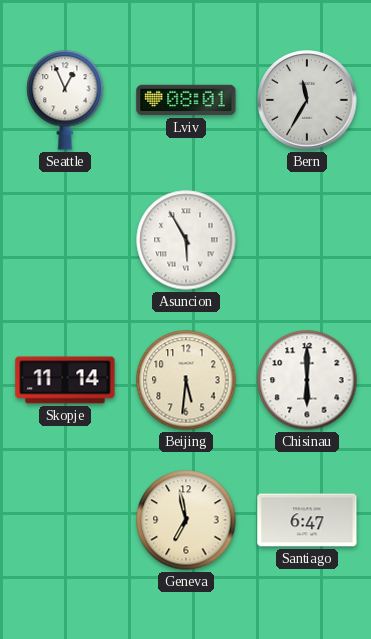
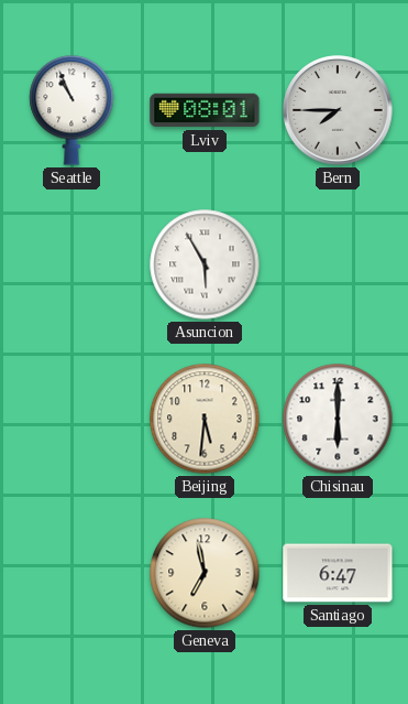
Seattle: 12:56 -> 10:56 (71, 110)
Bern: 11:35 -> 7:45 (338, 110)
Skopje: 11:14 -> none (65, 380)
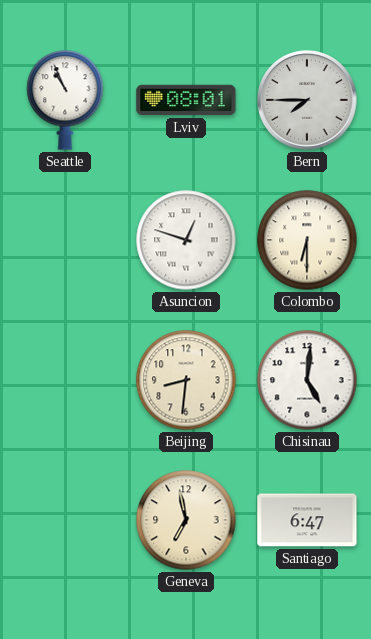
Asuncion: 5:55 -> 12:48 (186, 240)
Colombo: none -> 6:30 (307, 240)
Beijing: 5:31 -> 8:31 (186, 380)
Chisinau: 6:00 -> 5:01 (307, 380)
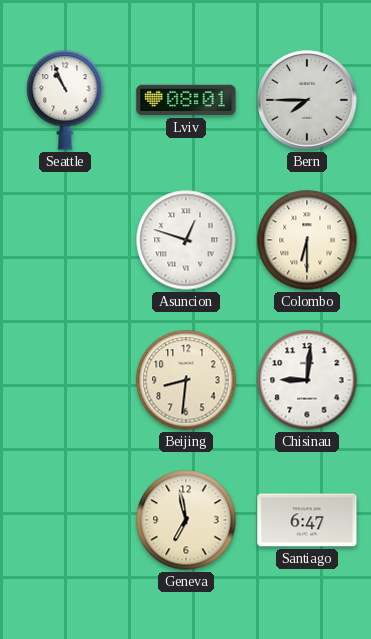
Chisinau: 5:01 -> 9:01 (307, 380)
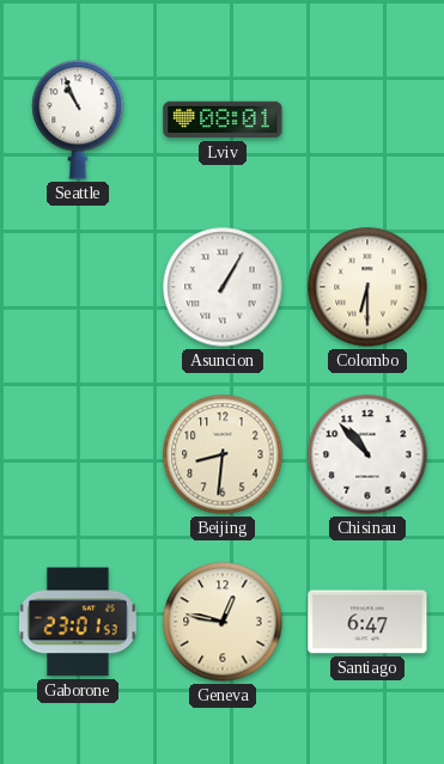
Bern: 7:45 -> none (307, 100)
Asuncion: 12:48 -> 1:05 (223, 287)
Chisinau: 9:01 -> 10:53 (367, 454)
Gaborone: none -> 23:01 (79, 622)
Geneva: 6:58 -> 12:47 (223, 622)
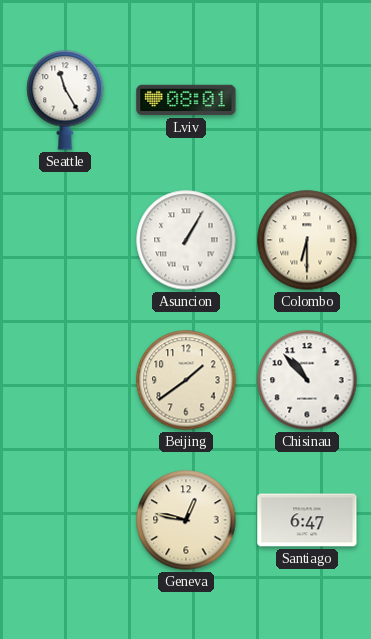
Seattle: 10:56 -> 11:25 (65, 100)
Beijing: 8:31 -> 1:39 (186, 380)
Gaborone: 23:01 -> none (79, 622)
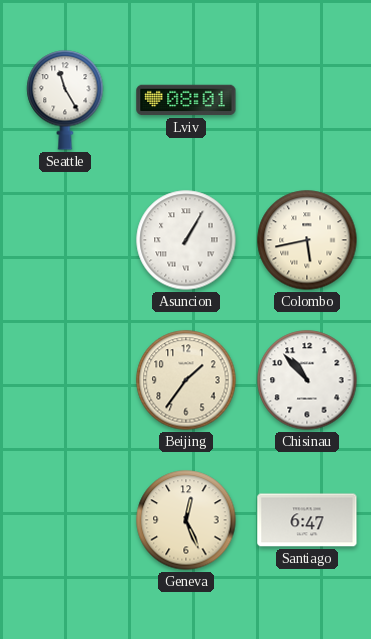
Colombo: 6:30 -> 5:43 (307, 240)
Beijing: 1:39 -> 1:36 (186, 380)
Geneva: 12:47 -> 12:26 (186, 520)
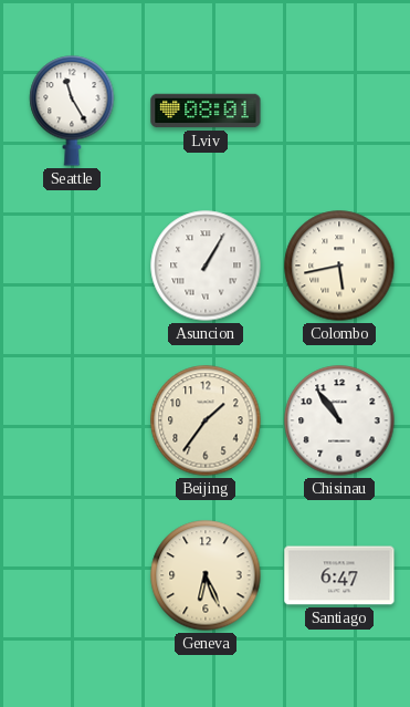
Chisinau: 10:53 -> 10:54 (339, 420)
Geneva: 12:26 -> 6:26 (206, 575)
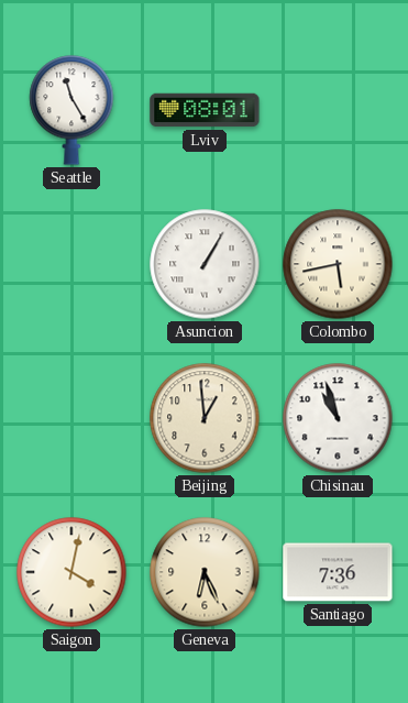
Beijing: 1:36 -> 12:59 (205, 418)
Chisinau: 10:54 -> 10:57 (338, 418)
Saigon: none -> 4:02 (71, 572)
Santiago: 6:47 -> 7:36 (338, 572)
